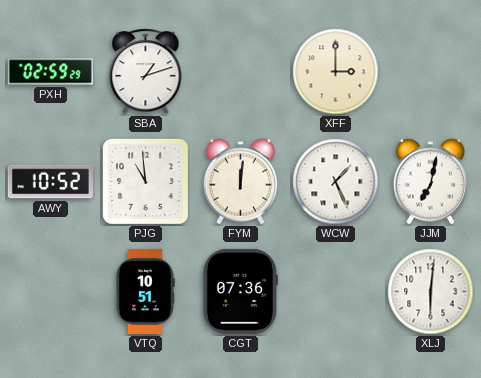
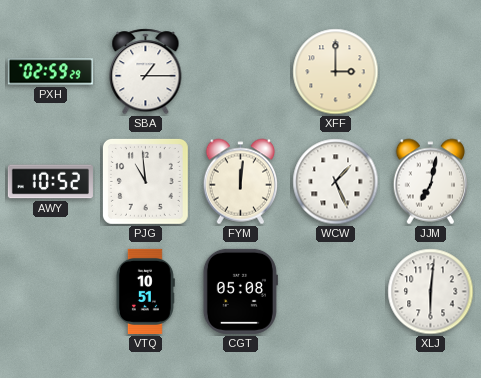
SBA: 1:12 -> 1:15 (146, 72)
CGT: 07:36 -> 05:08 (240, 291)
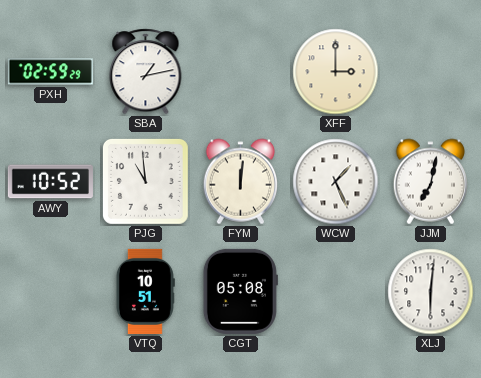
SBA: 1:15 -> 1:13 (146, 72)
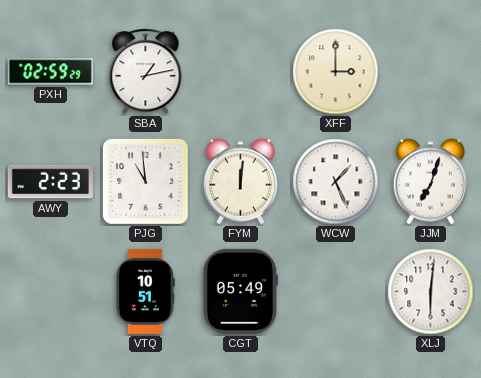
AWY: 10:52 -> 2:23 (50, 182)
JJM: 7:02 -> 7:03 (431, 182)
CGT: 05:08 -> 05:49 (240, 291)
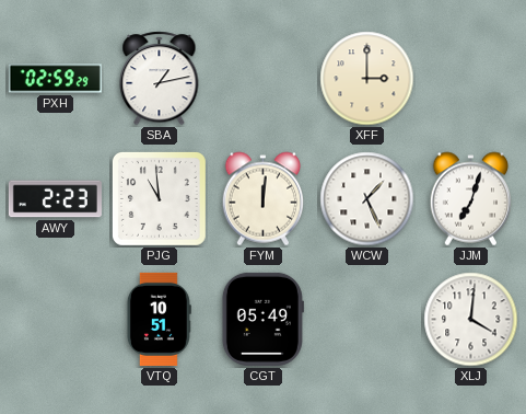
XLJ: 6:01 -> 4:01 (471, 320)
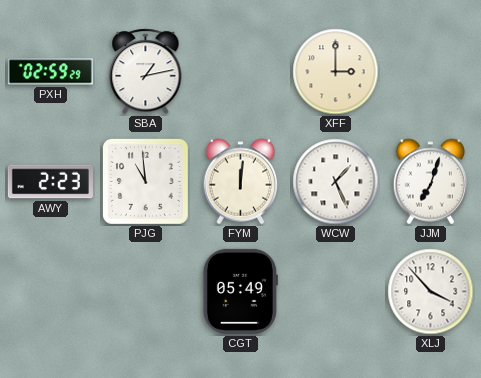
VTQ: 10:51 -> none (159, 319)
XLJ: 4:01 -> 3:53 (431, 292)
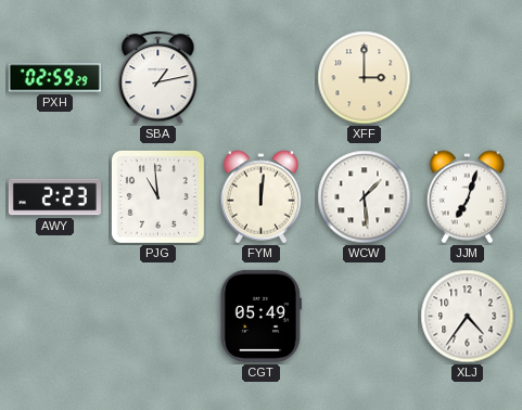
WCW: 1:26 -> 1:29 (365, 197)
XLJ: 3:53 -> 4:36 (468, 317)
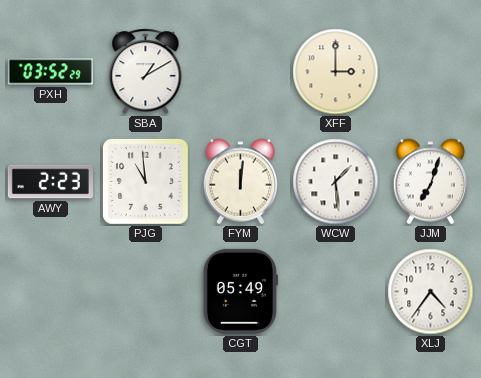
PXH: 02:59 -> 03:52 (50, 72)
SBA: 1:13 -> 1:10 (146, 72)
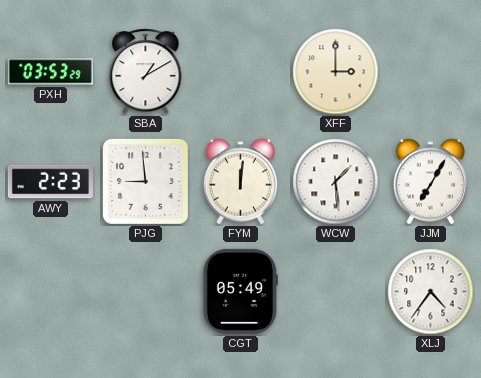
PXH: 03:52 -> 03:53 (50, 72)
PJG: 10:59 -> 8:59 (145, 181)
JJM: 7:03 -> 7:05 (431, 182)
